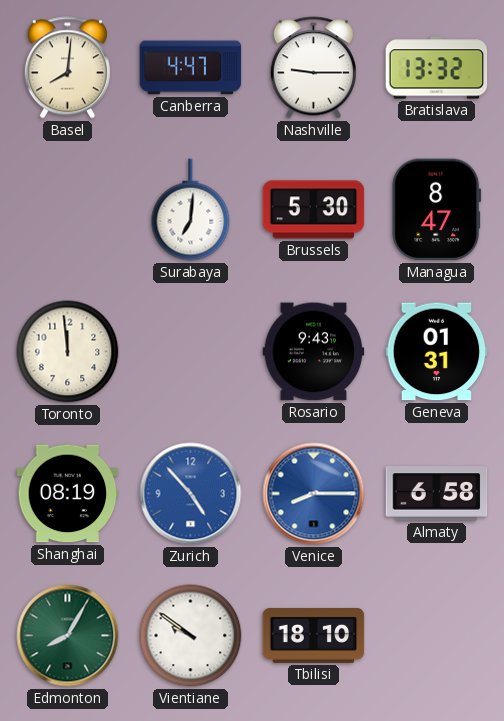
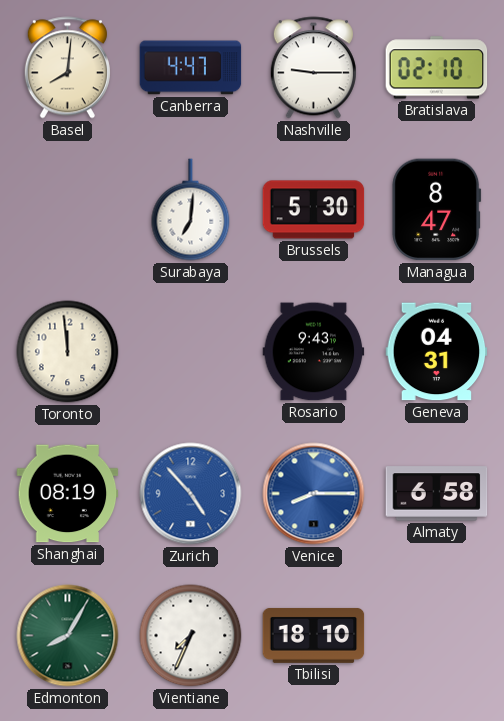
Bratislava: 13:32 -> 02:10 (437, 68)
Geneva: 01:31 -> 04:31 (437, 352)
Vientiane: 9:51 -> 7:34 (191, 636)
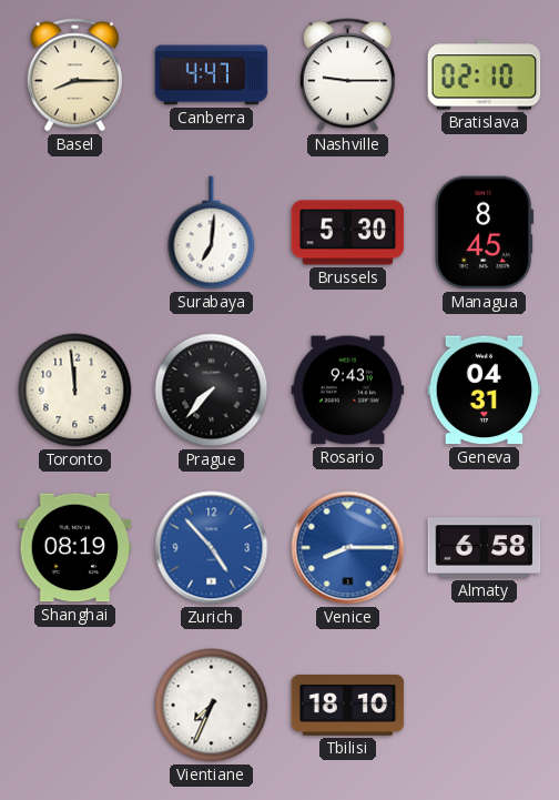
Basel: 8:01 -> 8:15 (74, 75)
Managua: 8:47 -> 8:45 (485, 233)
Prague: none -> 7:37 (212, 391)
Edmonton: 8:05 -> none (68, 636)
